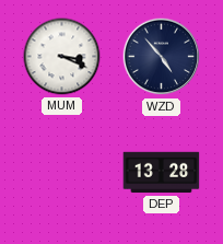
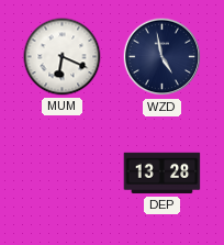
MUM: 3:19 -> 6:19 (63, 57)
WZD: 4:53 -> 4:58 (163, 57)
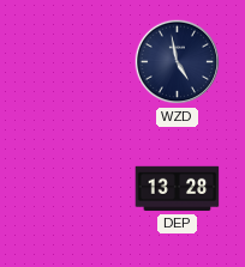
MUM: 6:19 -> none (63, 57)
